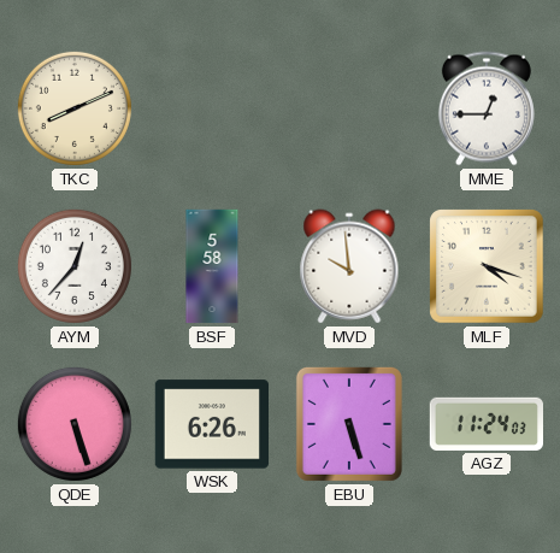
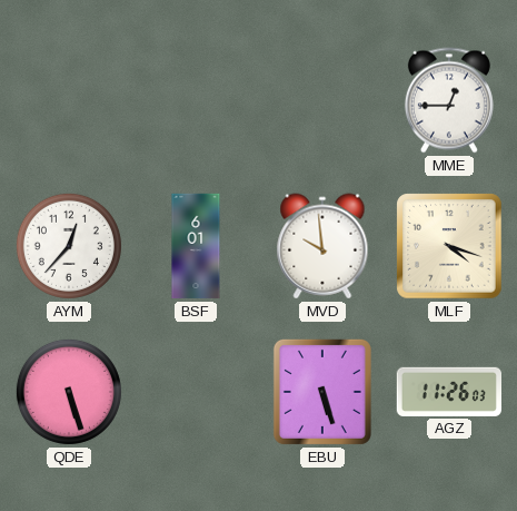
TKC: 8:11 -> none (75, 108)
BSF: 5:58 -> 6:01 (196, 246)
WSK: 6:26 -> none (211, 424)
AGZ: 11:24 -> 11:26 (448, 392)
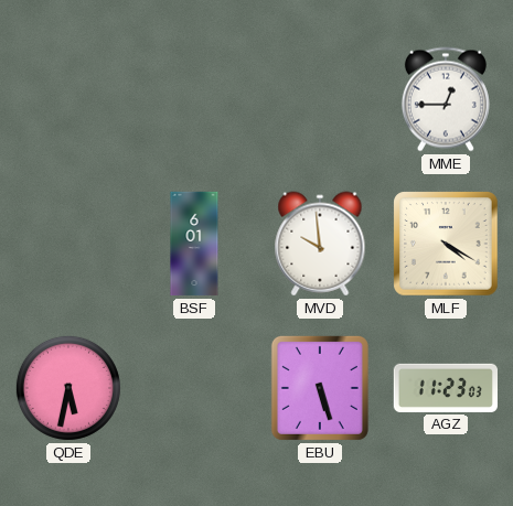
AYM: 12:37 -> none (69, 246)
MLF: 4:18 -> 4:20 (446, 244)
QDE: 5:27 -> 5:32 (68, 388)
AGZ: 11:26 -> 11:23 (445, 388)
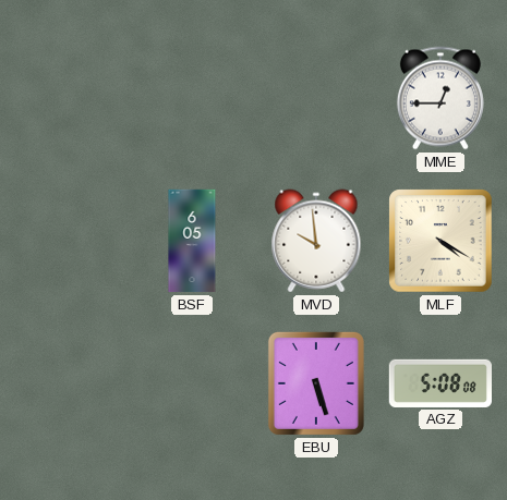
BSF: 6:01 -> 6:05 (192, 241)
QDE: 5:32 -> none (68, 388)
AGZ: 11:23 -> 5:08 (439, 383)
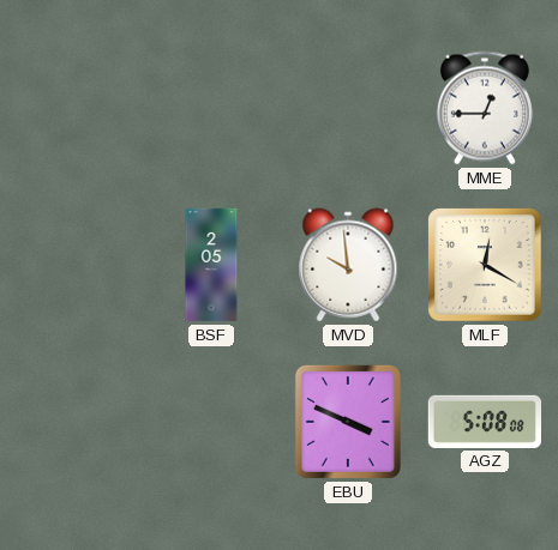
BSF: 6:05 -> 2:05 (211, 265)
MLF: 4:20 -> 12:20 (485, 265)
EBU: 5:27 -> 3:49 (348, 422)
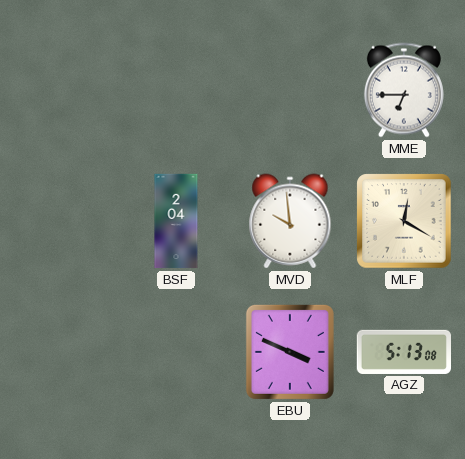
MME: 12:45 -> 6:45 (404, 90)
BSF: 2:05 -> 2:04 (176, 221)
AGZ: 5:08 -> 5:13 (403, 352)
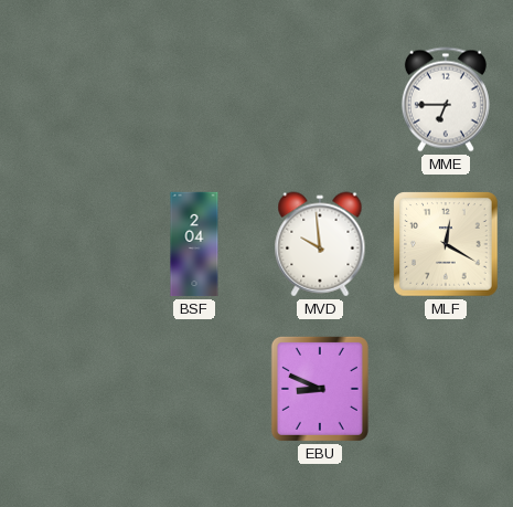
EBU: 3:49 -> 8:49 (320, 389)
AGZ: 5:13 -> none (403, 352)
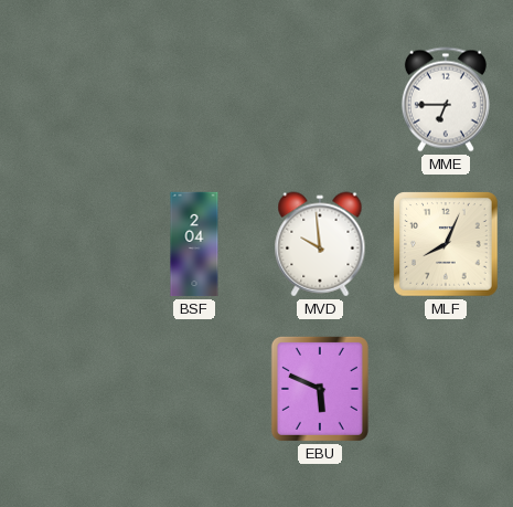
MLF: 12:20 -> 8:04 (446, 244)
EBU: 8:49 -> 5:49 (320, 389)
